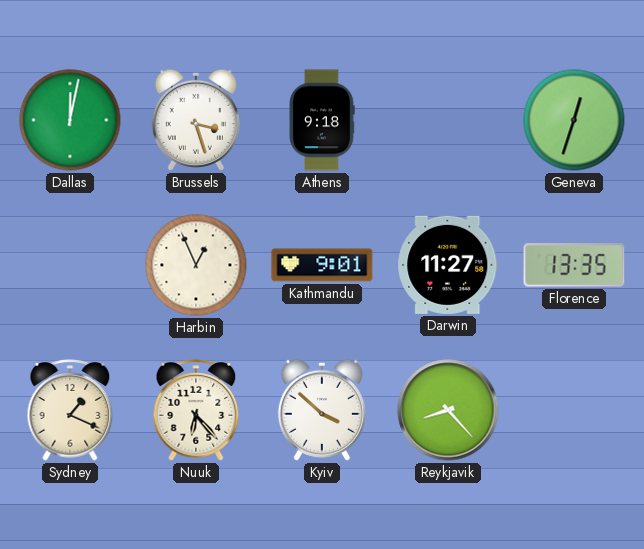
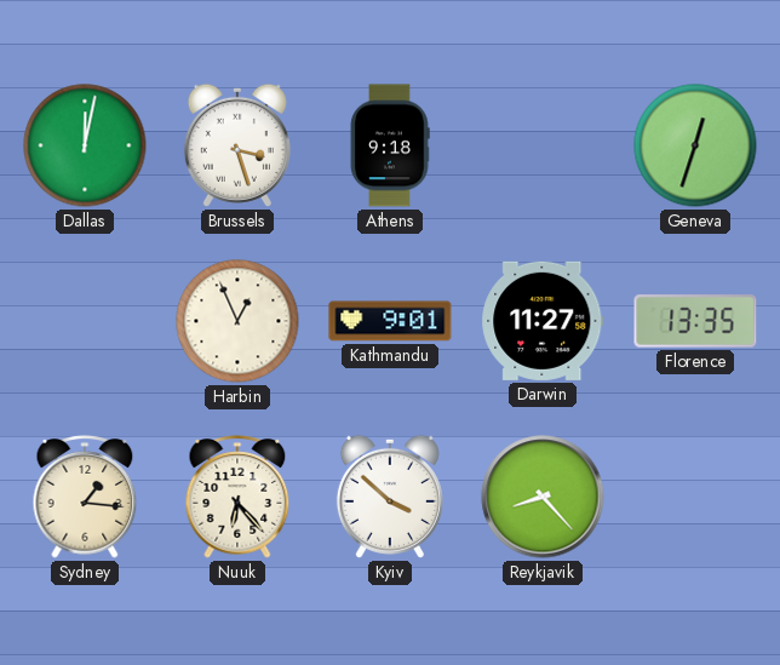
Sydney: 1:19 -> 1:16 (85, 497)
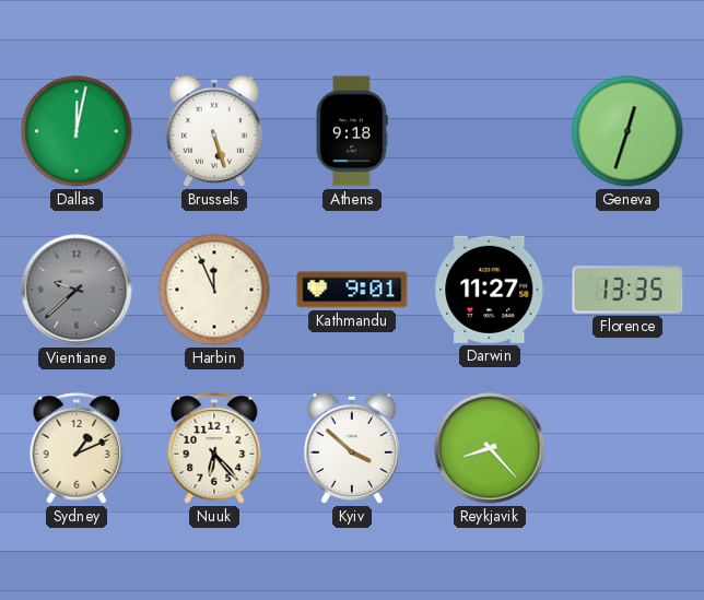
Brussels: 3:27 -> 5:27 (214, 131)
Vientiane: none -> 9:38 (77, 290)
Harbin: 12:56 -> 11:56 (214, 290)
Sydney: 1:16 -> 1:11 (77, 448)
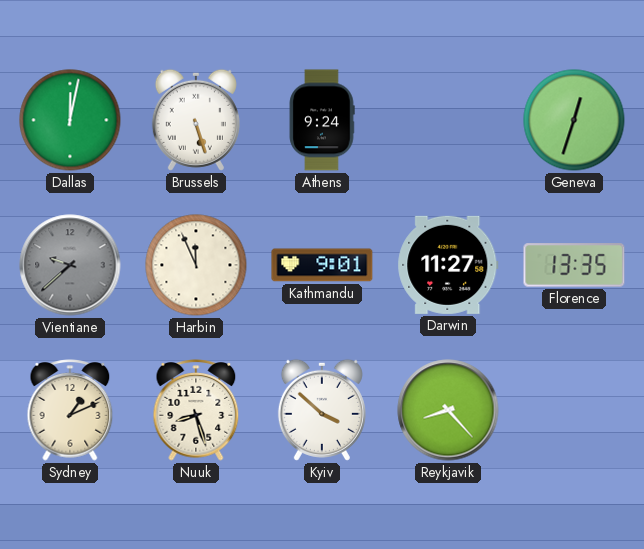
Athens: 9:18 -> 9:24 (322, 120)
Nuuk: 6:23 -> 8:27 (196, 410)
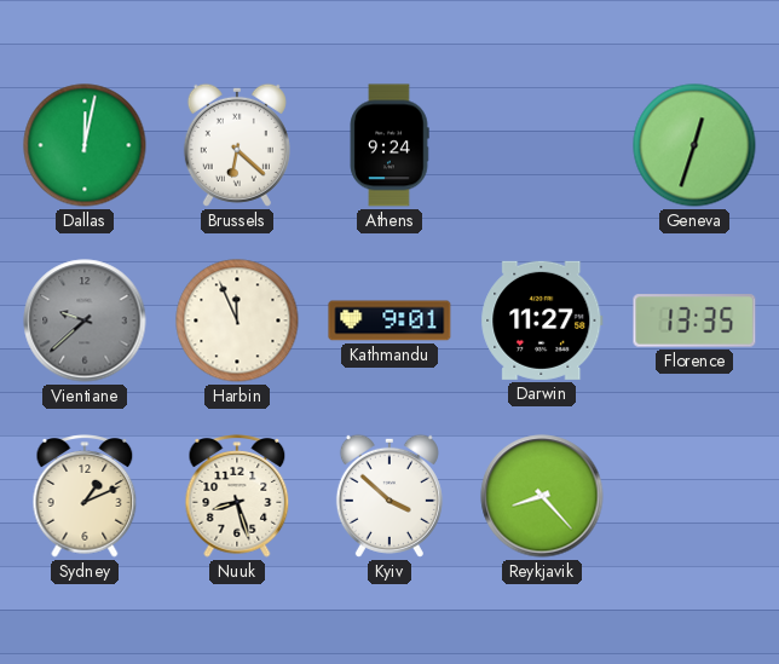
Brussels: 5:27 -> 6:22 (237, 145)
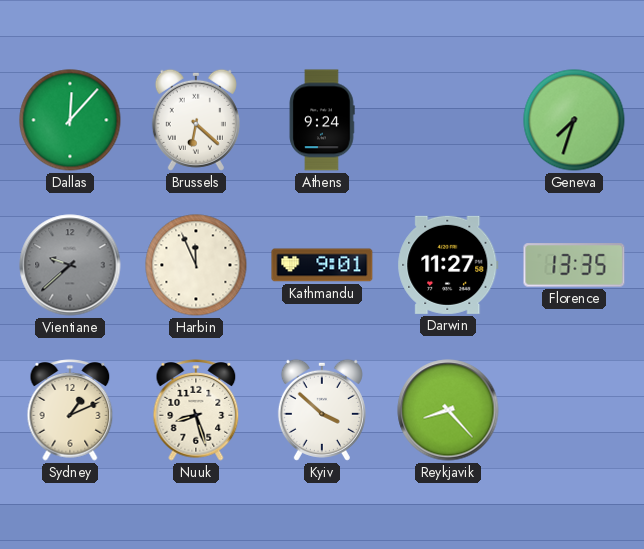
Dallas: 12:02 -> 12:07 (70, 120)
Geneva: 12:33 -> 7:33 (574, 120)
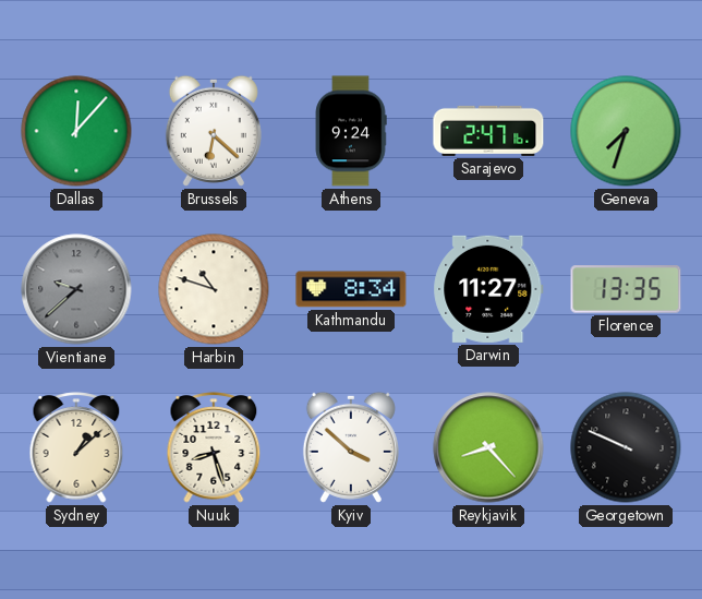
Sarajevo: none -> 2:47 (488, 131)
Harbin: 11:56 -> 10:48 (214, 289)
Kathmandu: 9:01 -> 8:34 (351, 289)
Sydney: 1:11 -> 1:08 (76, 447)
Georgetown: none -> 9:49 (626, 447)
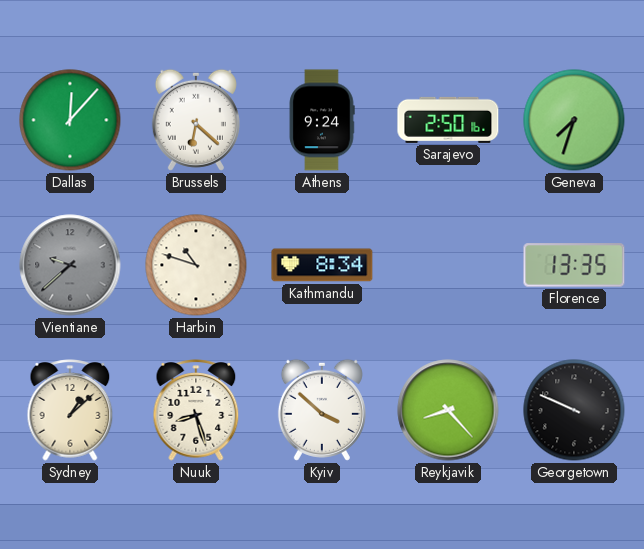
Sarajevo: 2:47 -> 2:50 (448, 120)
Darwin: 11:27 -> none (488, 289)
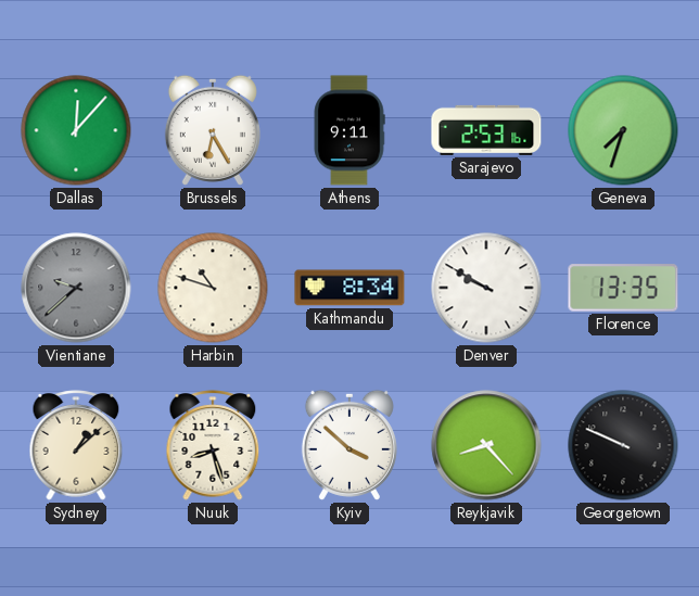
Brussels: 6:22 -> 6:25 (213, 130)
Athens: 9:24 -> 9:11 (349, 130)
Sarajevo: 2:50 -> 2:53 (486, 130)
Denver: none -> 9:50 (486, 288)
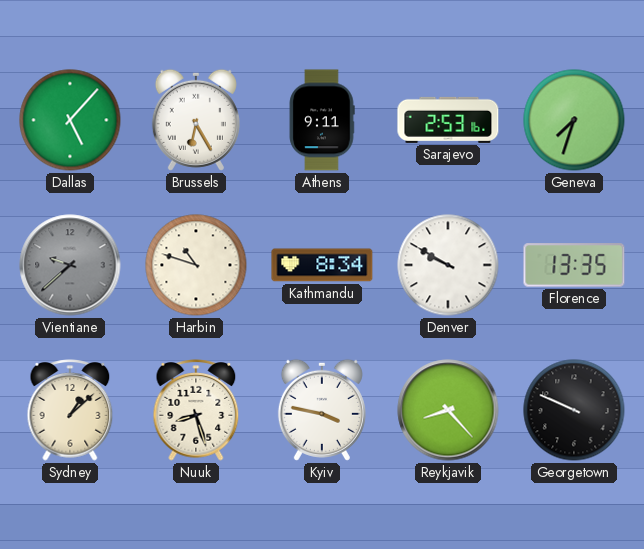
Dallas: 12:07 -> 5:07 (70, 120)
Kyiv: 3:52 -> 3:47 (322, 410)
